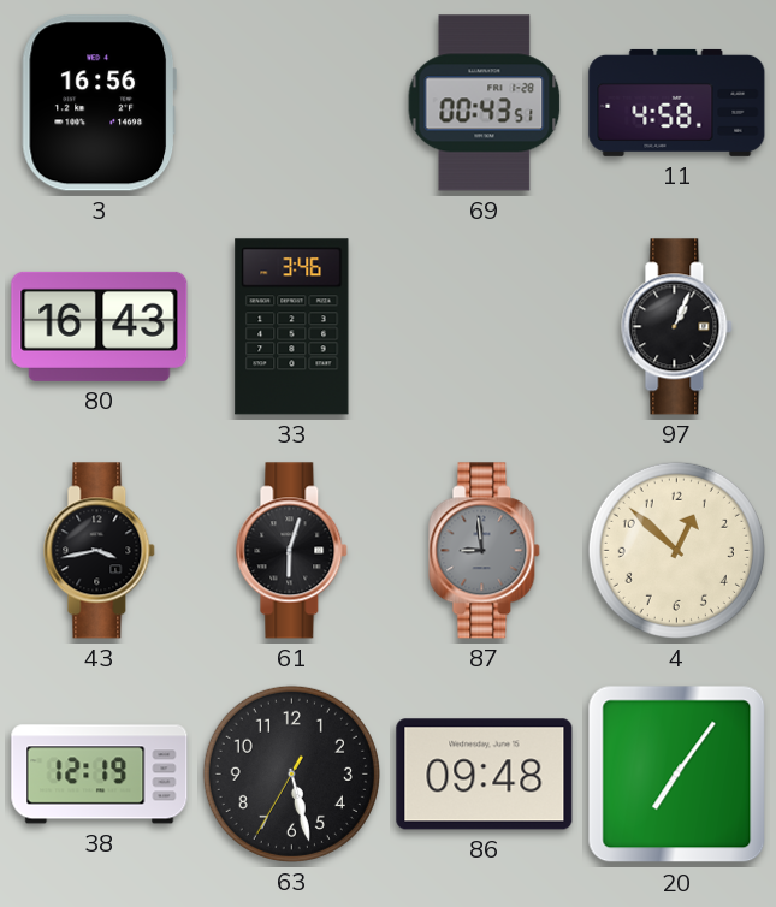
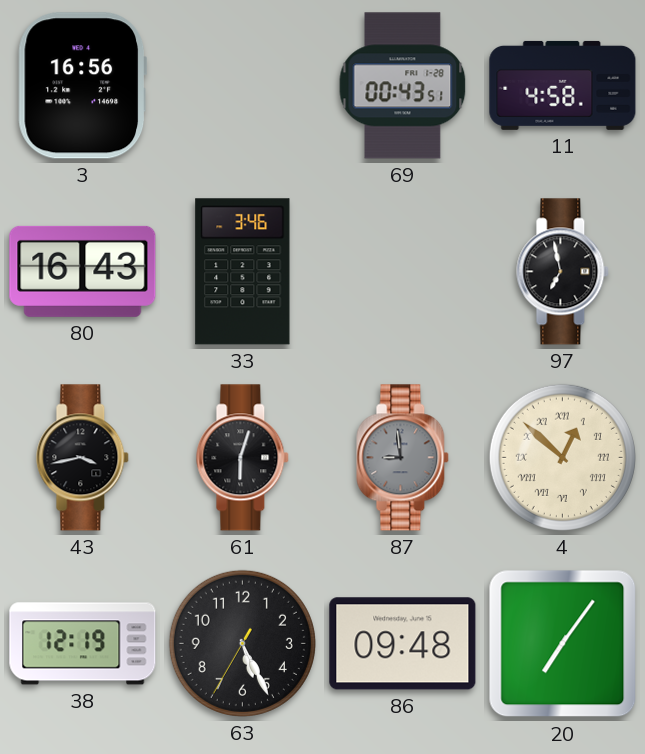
97: 1:04 -> 6:58 (563, 272)
4 numerals: Arabic -> Roman (562, 457)
63: 5:27 -> 5:25 (242, 643)
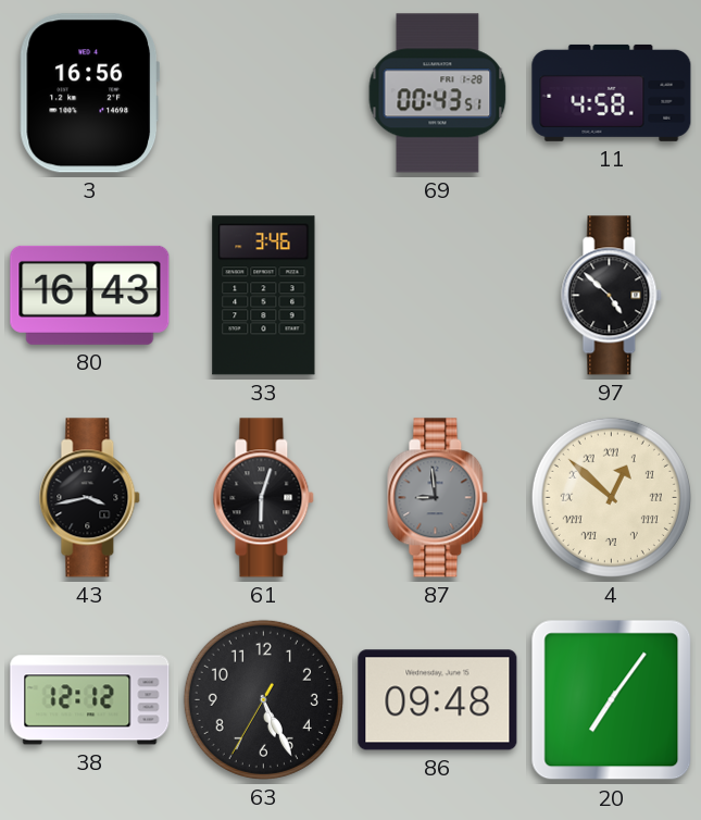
97: 6:58 -> 4:52 (612, 296)
38: 12:19 -> 12:12 (90, 700)
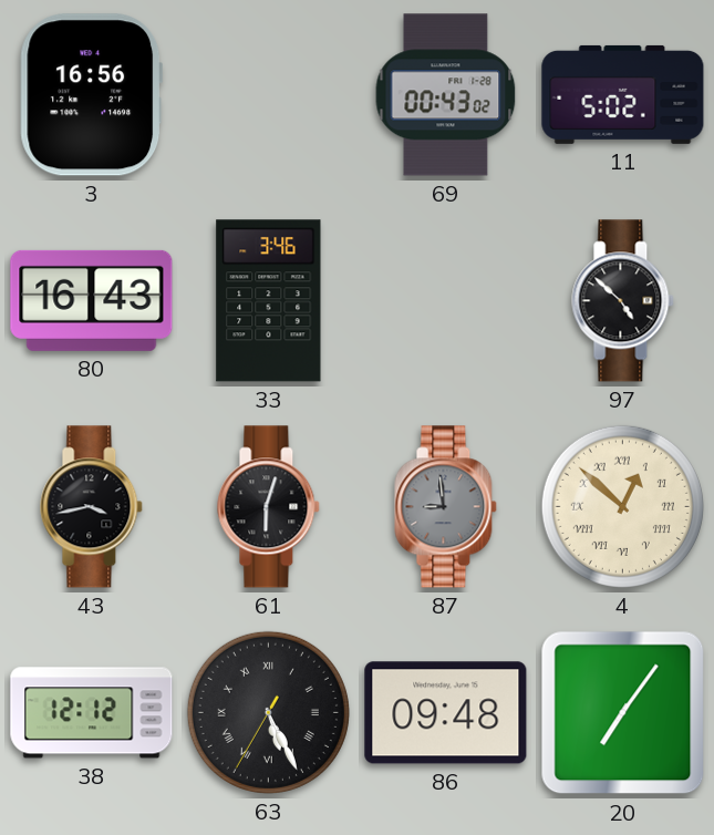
69: 00:43:51 -> 00:43:02 (446, 95)
11: 4:58 -> 5:02 (623, 94)
63 numerals: Arabic -> Roman (268, 712)
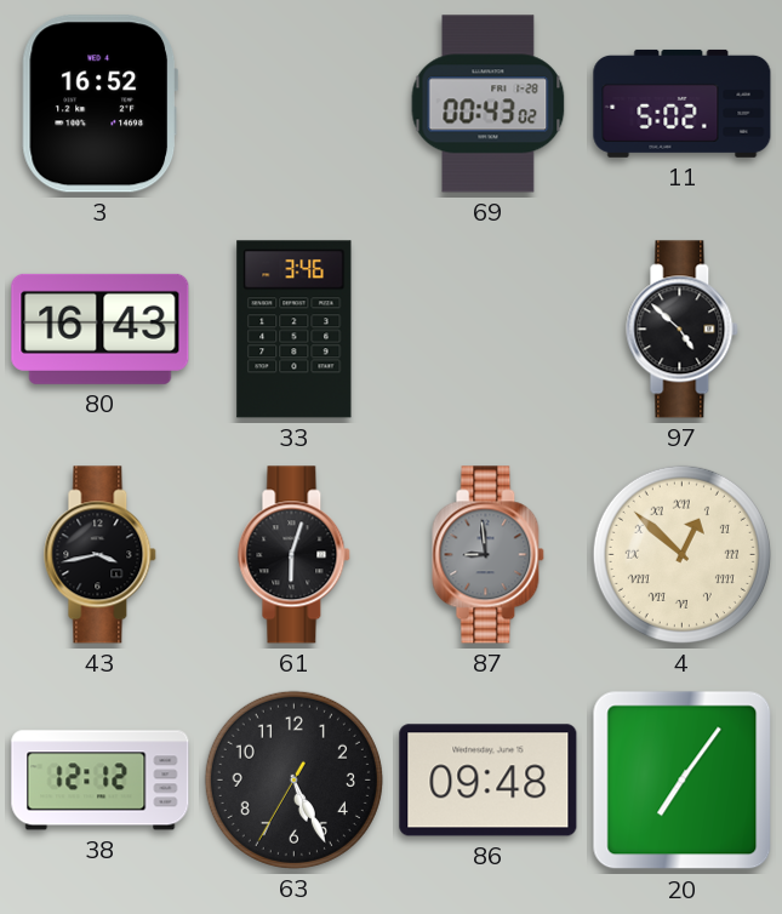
3: 16:56 -> 16:52 (99, 104)
63 numerals: Roman -> Arabic (293, 779)
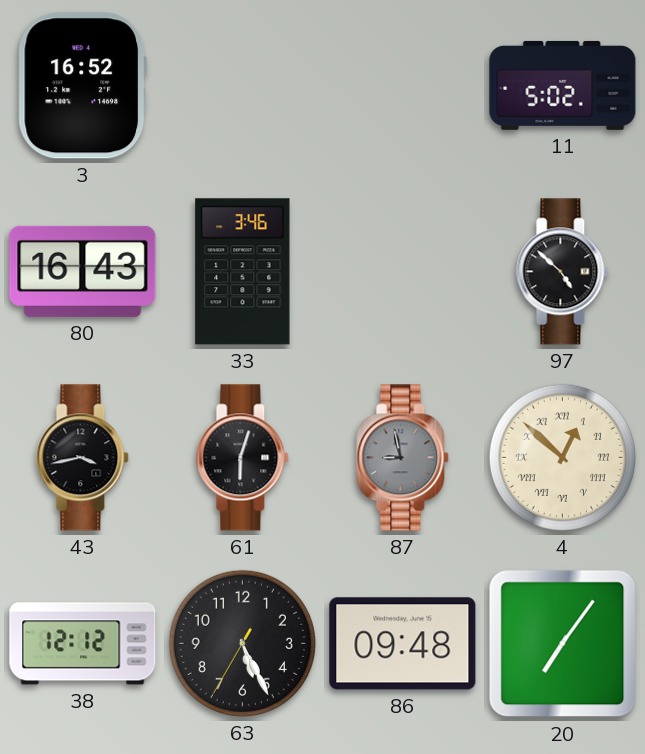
69: 00:43 -> none (489, 104)
87: 8:59 -> 8:58 (403, 458)
